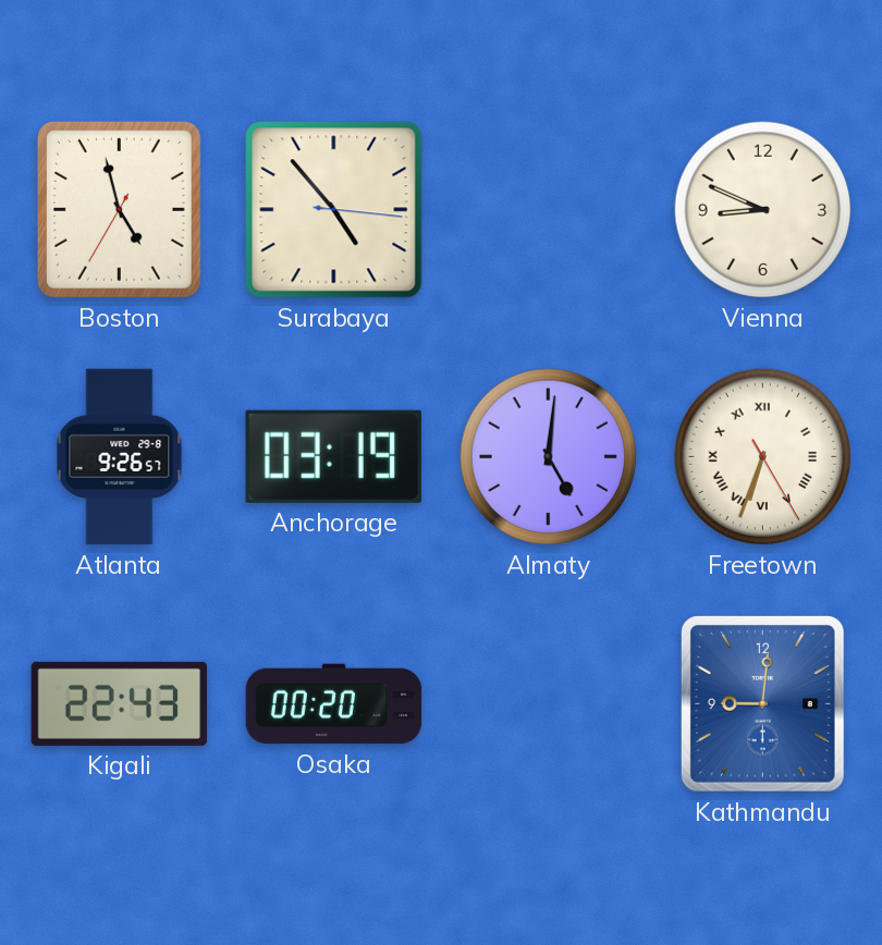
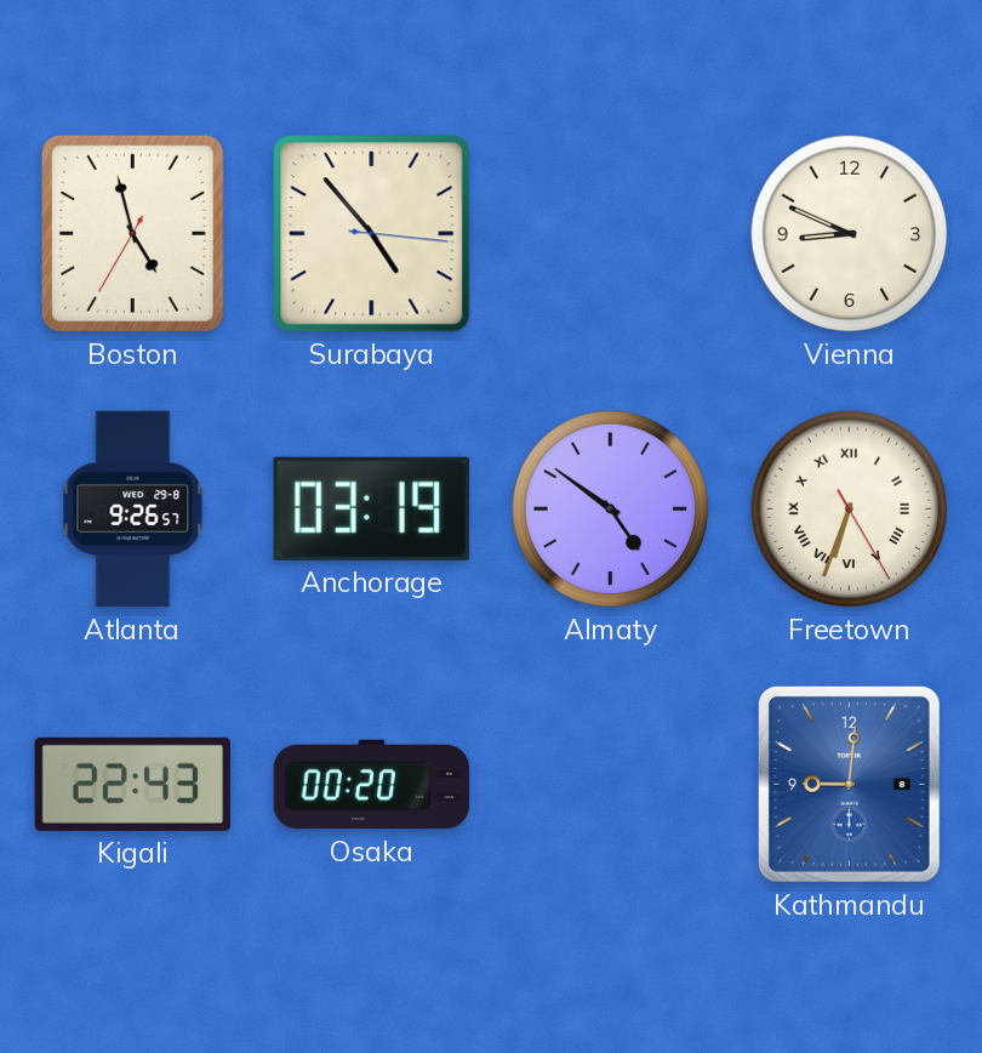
Almaty: 5:01 -> 4:51 (611, 510)
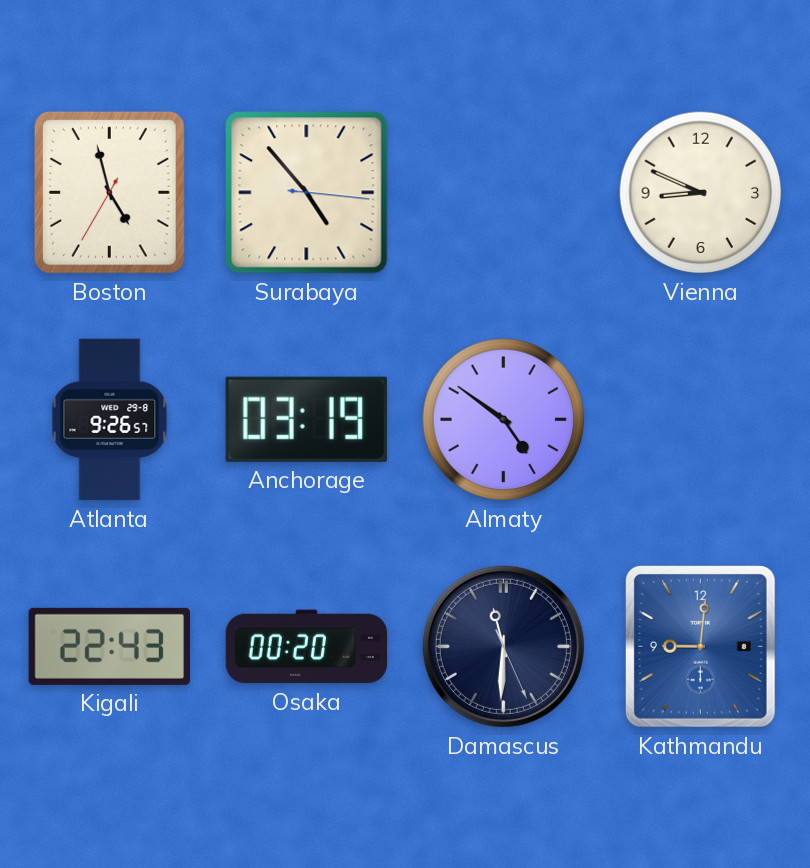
Freetown: 6:33 -> none (850, 510)
Damascus: none -> 11:30 (503, 646)
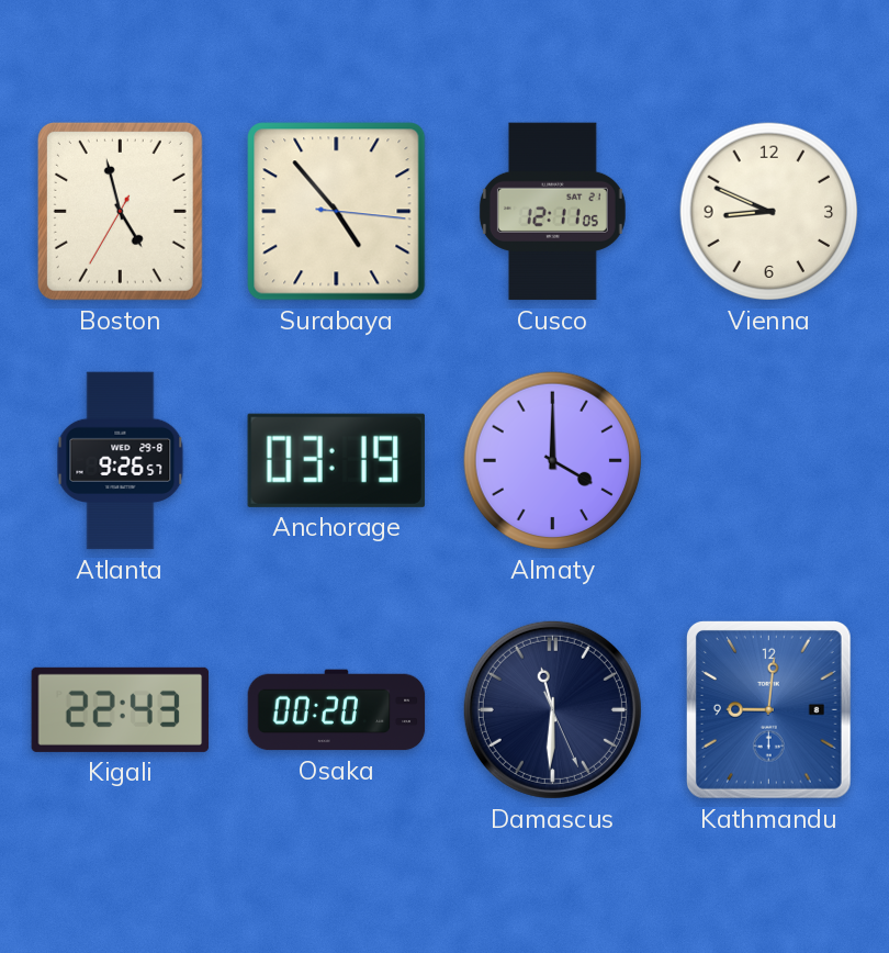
Cusco: none -> 12:11 (552, 212)
Almaty: 4:51 -> 4:00 (553, 461)
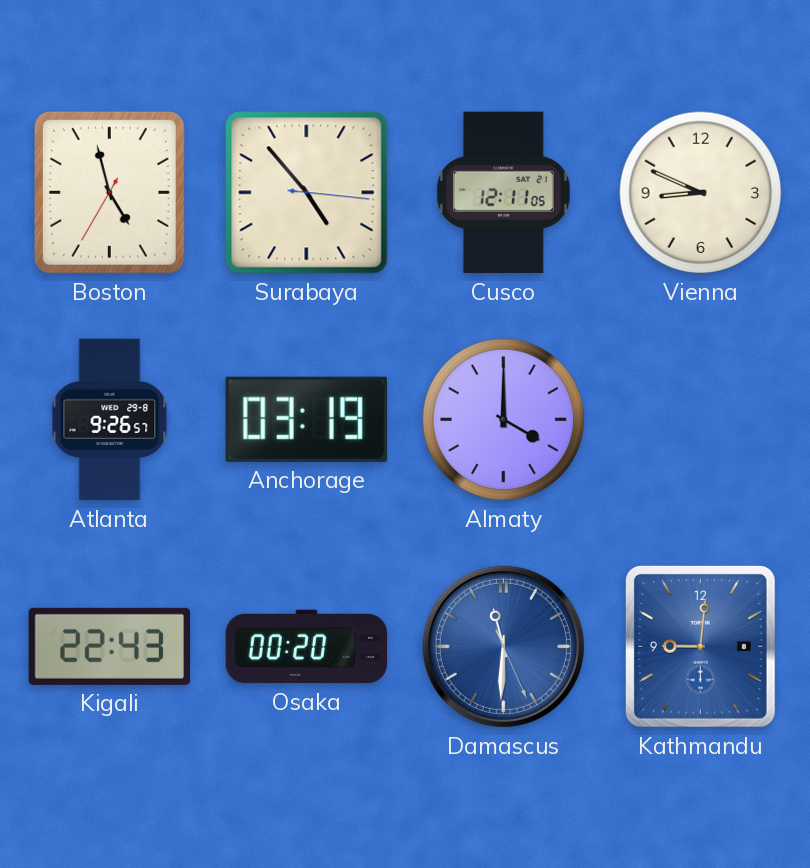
Damascus dial: navy -> blue (503, 646)
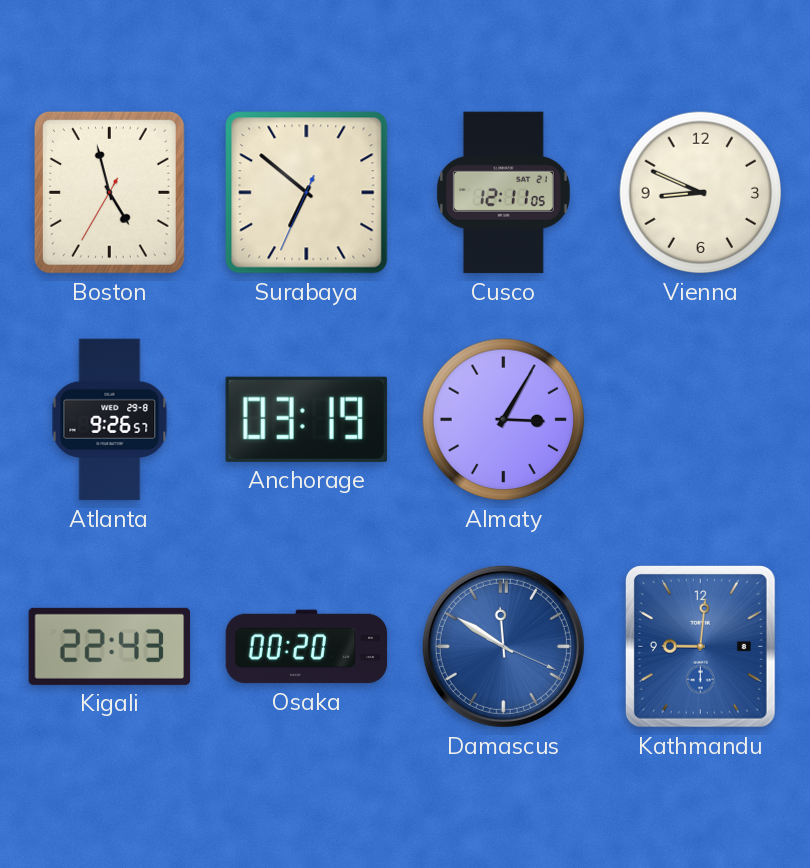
Surabaya: 4:53 -> 6:51 (307, 193)
Almaty: 4:00 -> 3:05 (504, 420)
Damascus: 11:30 -> 11:50 (503, 646)
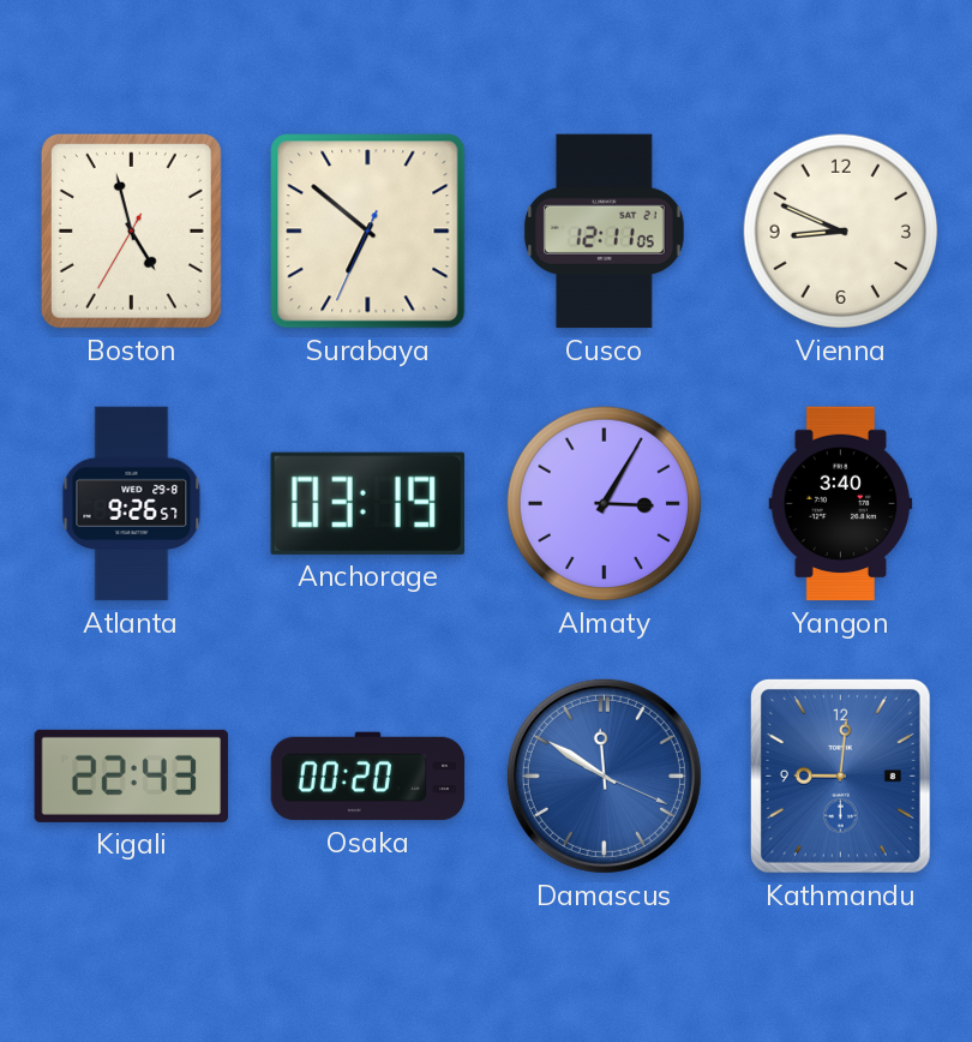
Yangon: none -> 3:40 (841, 504)
